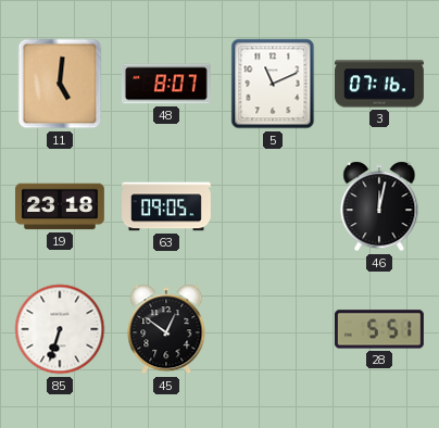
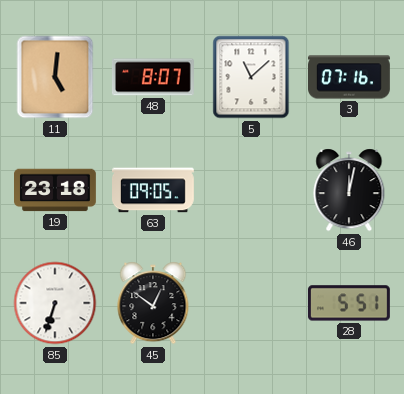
5: 11:11 -> 11:08 (251, 77)
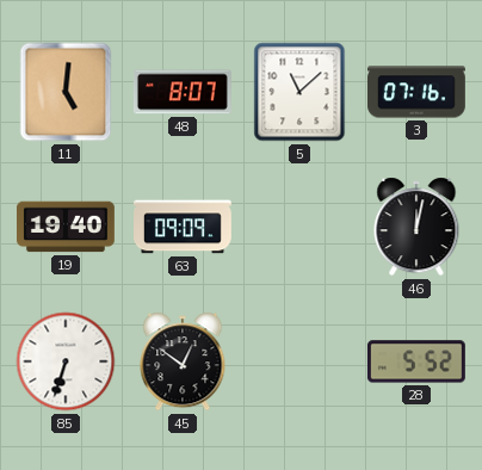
19: 23:18 -> 19:40 (67, 227)
63: 09:05 -> 09:09 (184, 227)
28: 5:51 -> 5:52 (416, 361)
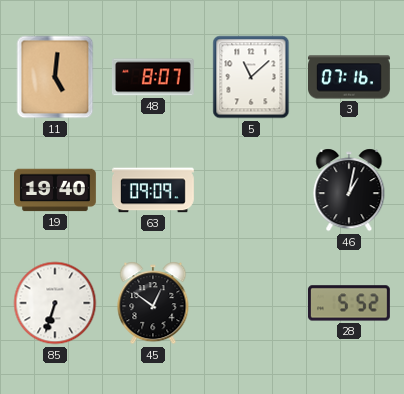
46: 12:02 -> 1:02 (349, 190)
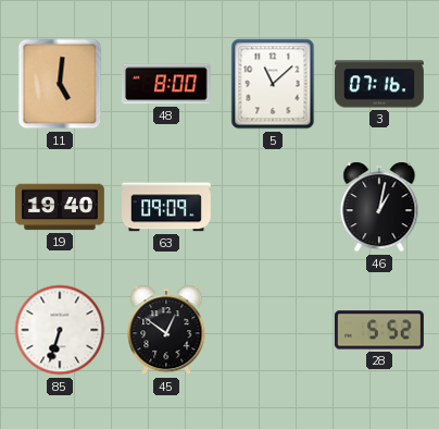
48: 8:07 -> 8:00 (166, 84)
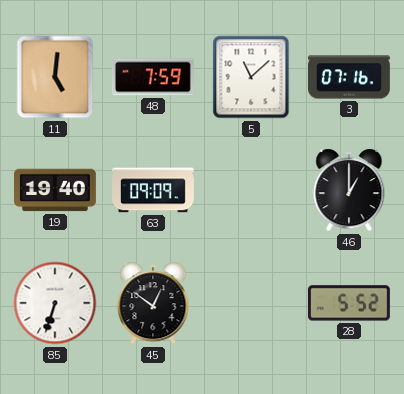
48: 8:00 -> 7:59 (153, 77)
46: 1:02 -> 1:00 (349, 190)
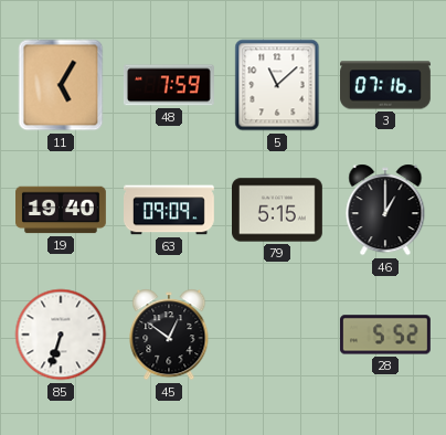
11: 5:01 -> 5:05 (61, 85)
79: none -> 5:15 (278, 210)
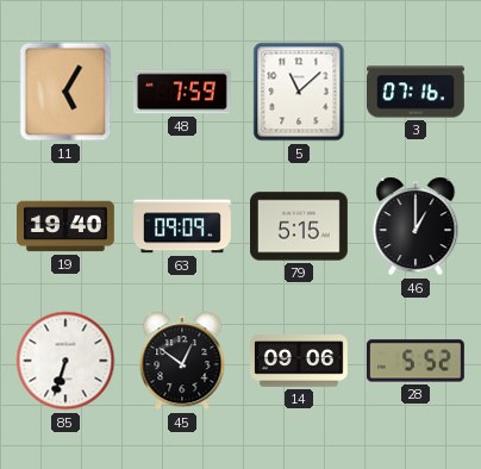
14: none -> 09:06 (300, 361)
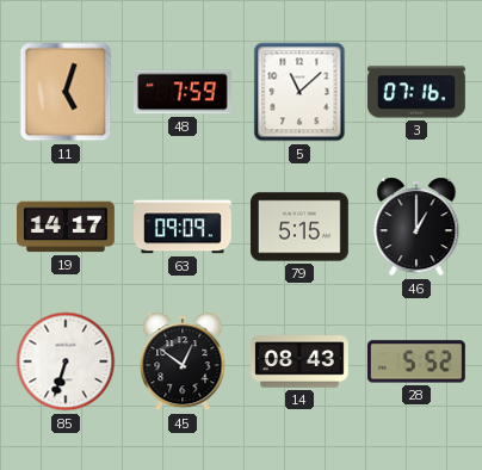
11: 5:05 -> 5:03 (66, 92)
19: 19:40 -> 14:17 (67, 227)
14: 09:06 -> 08:43 (301, 361)
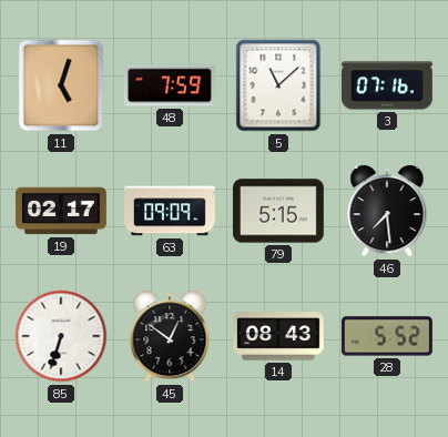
19: 14:17 -> 02:17 (62, 211)
46: 1:00 -> 7:29 (387, 211)
